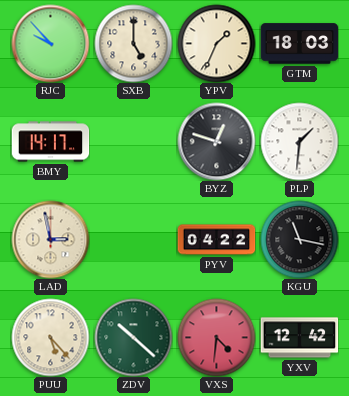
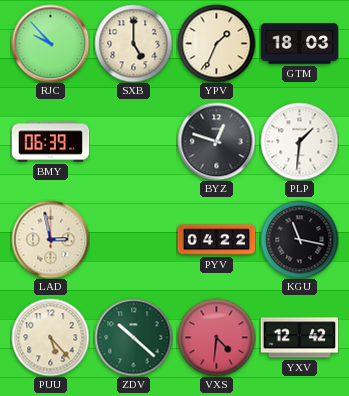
BMY: 14:17 -> 06:39 (50, 142)
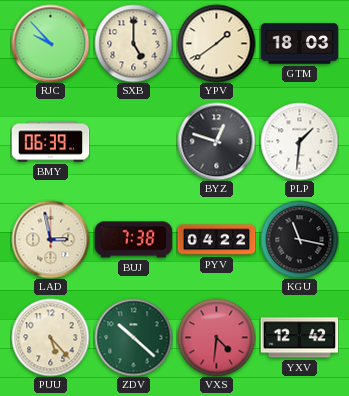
YPV: 1:34 -> 1:39 (216, 43)
BUJ: none -> 7:38 (133, 240)
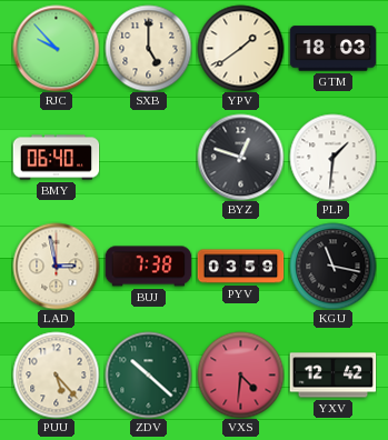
BMY: 06:39 -> 06:40 (56, 158)
PYV: 04:22 -> 03:59 (240, 267)
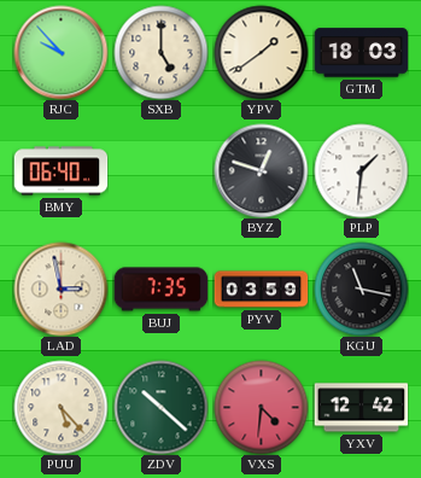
BUJ: 7:38 -> 7:35 (160, 290)
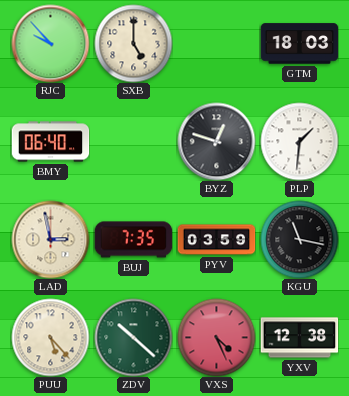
YPV: 1:39 -> none (261, 52)
VXS: 4:31 -> 4:26 (216, 337)
YXV: 12:42 -> 12:38 (299, 338)
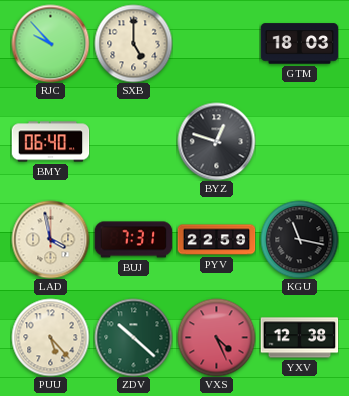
PLP: 1:31 -> none (299, 141)
LAD: 2:58 -> 3:58 (50, 239)
BUJ: 7:35 -> 7:31 (133, 240)
PYV: 03:59 -> 22:59 (216, 240)
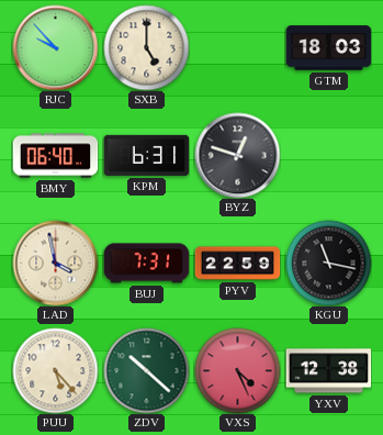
KPM: none -> 6:31 (146, 155)
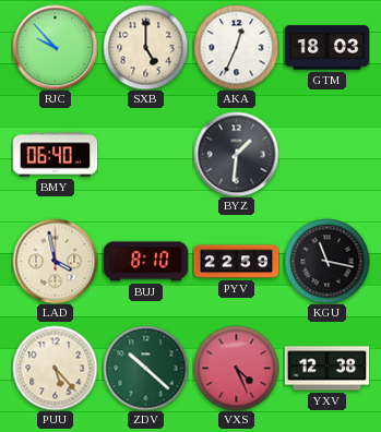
AKA: none -> 12:34 (236, 47)
KPM: 6:31 -> none (146, 155)
BYZ: 12:48 -> 1:31 (236, 154)
BUJ: 7:31 -> 8:10 (145, 262)
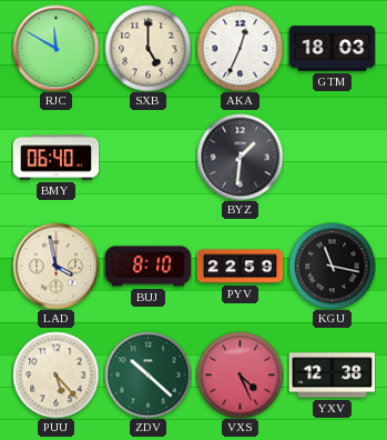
RJC: 9:53 -> 11:50 (55, 48)
